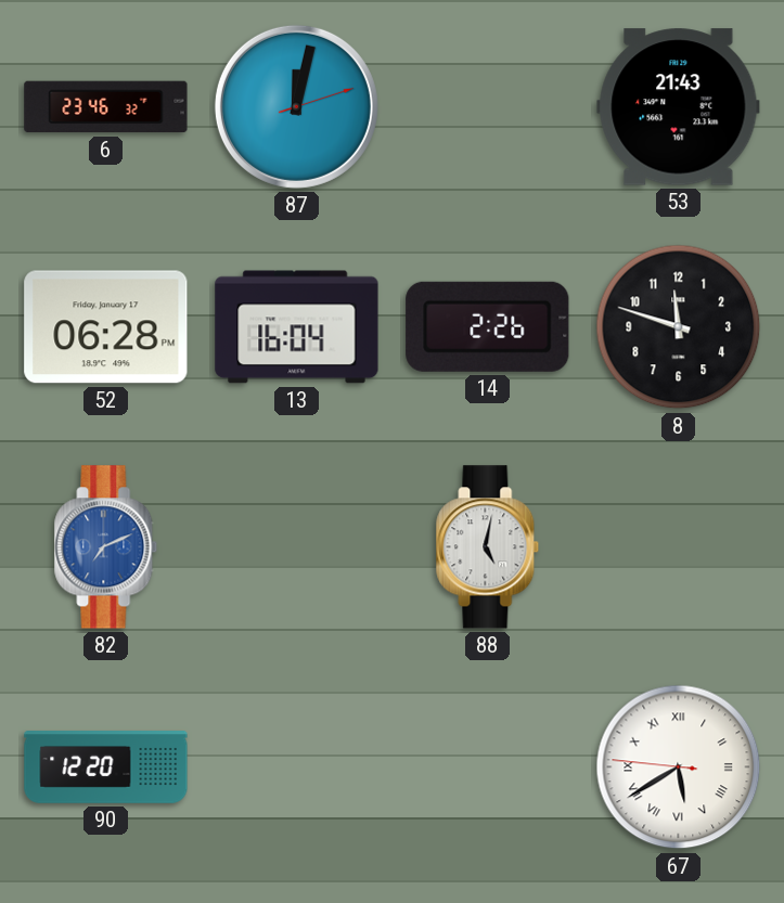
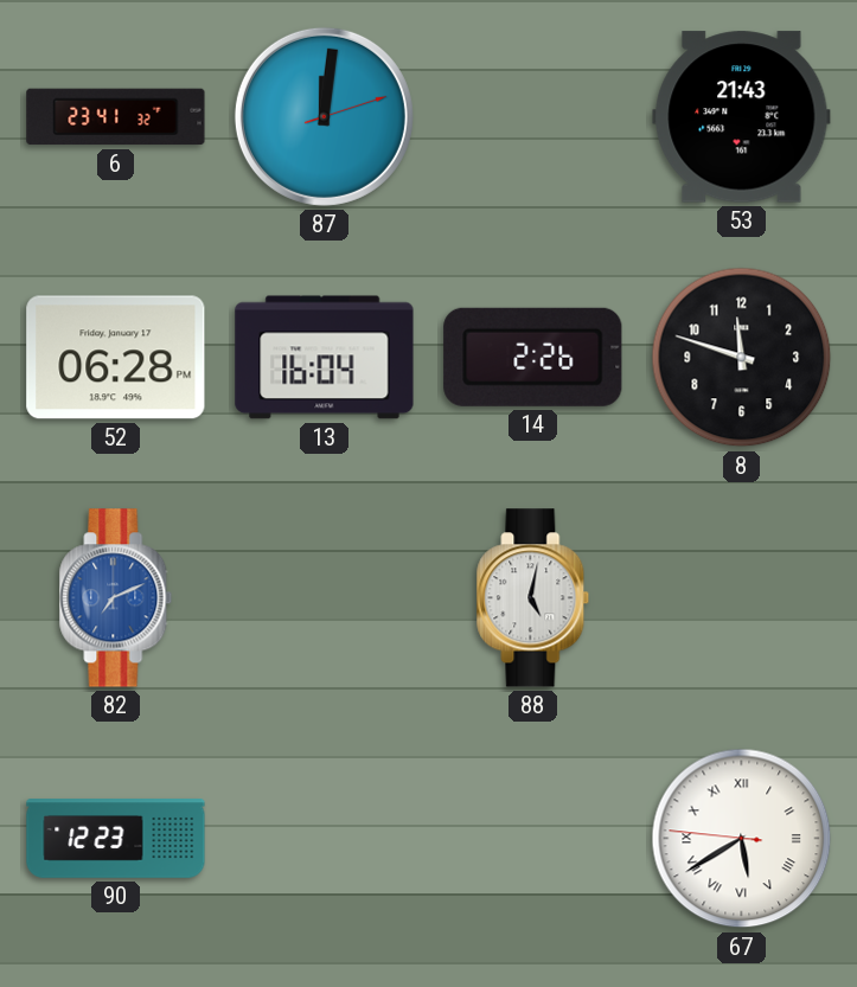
6: 23:46 -> 23:41 (116, 117)
87: 12:02 -> 12:01 (324, 116)
90: 12:20 -> 12:23 (116, 839)
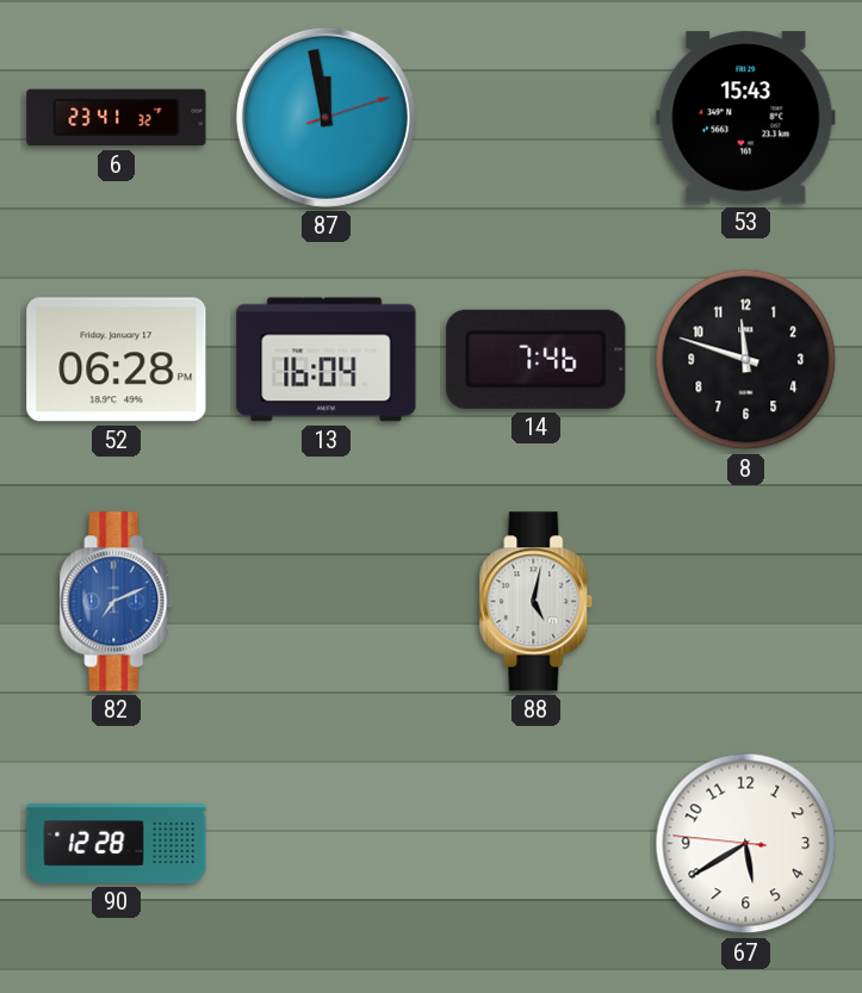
87: 12:01 -> 11:58 (325, 117)
53: 21:43 -> 15:43 (746, 118)
14: 2:26 -> 7:46 (537, 359)
90: 12:23 -> 12:28 (117, 844)
67 numerals: Roman -> Arabic (746, 844)
